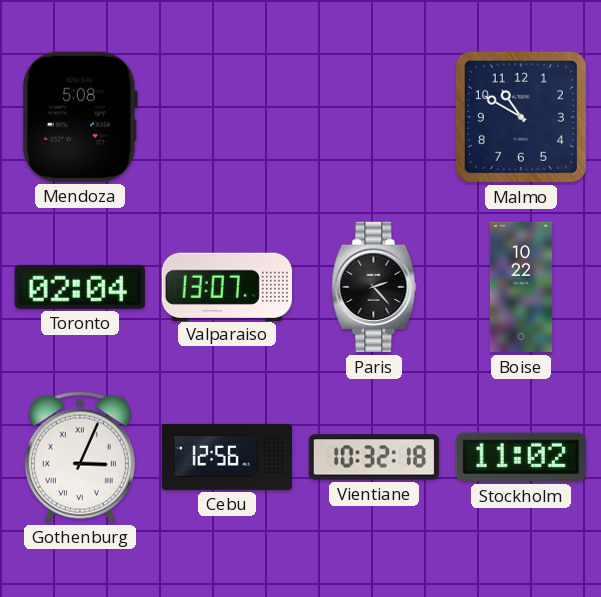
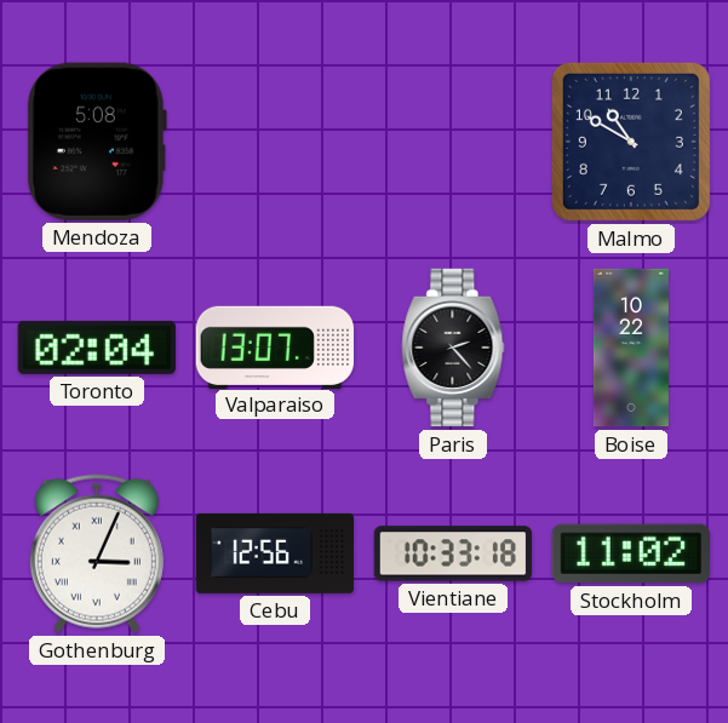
Vientiane: 10:32 -> 10:33 (453, 553)
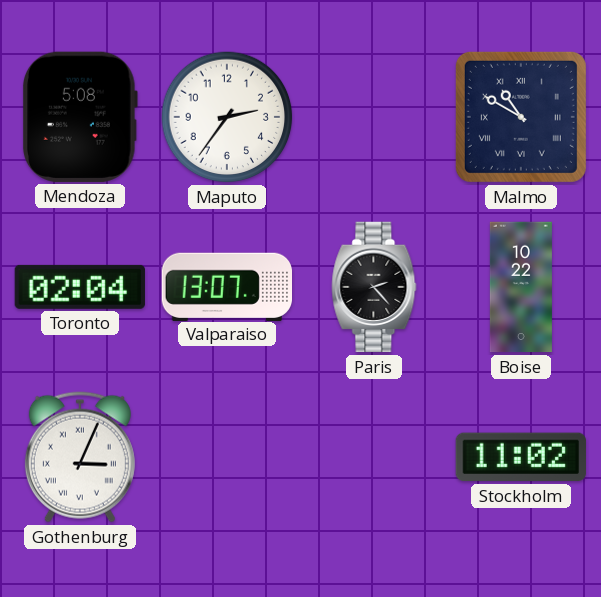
Maputo: none -> 2:36 (227, 117)
Malmo numerals: Arabic -> Roman (521, 117)
Cebu: 12:56 -> none (274, 553)
Vientiane: 10:33 -> none (453, 553)
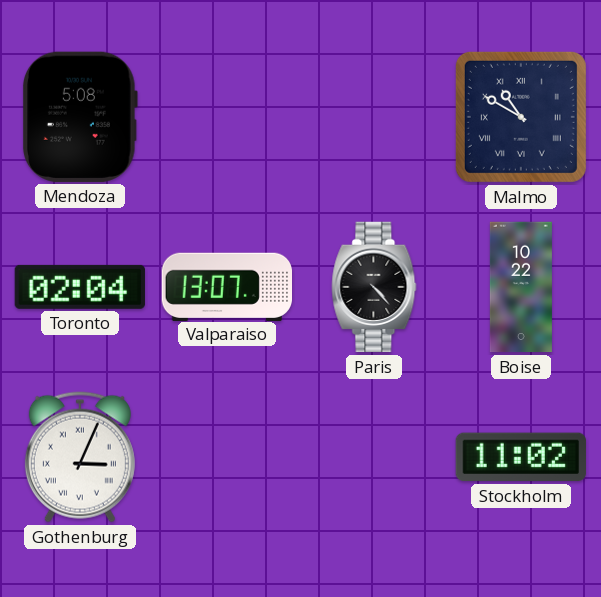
Maputo: 2:36 -> none (227, 117)
Paris: 2:23 -> 4:23 (374, 287)
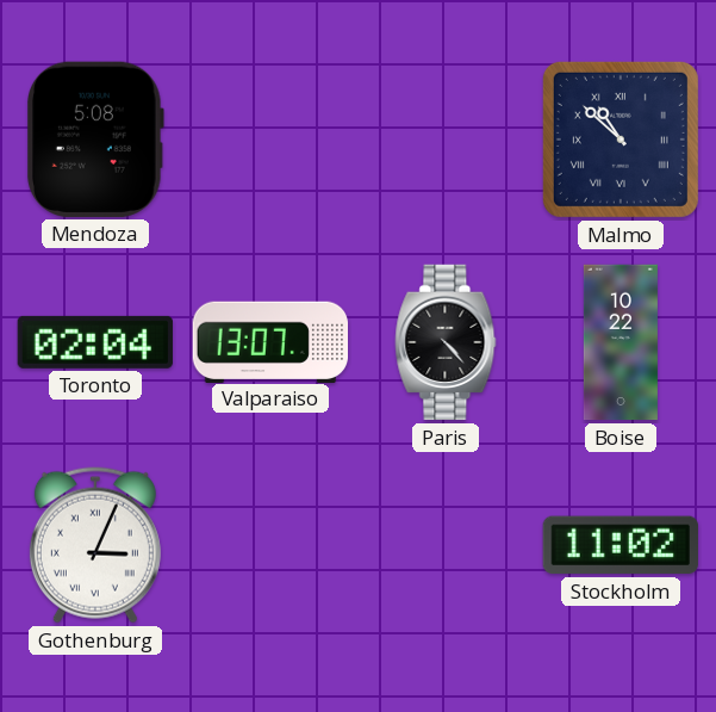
Malmo: 10:50 -> 10:52 (621, 140)
